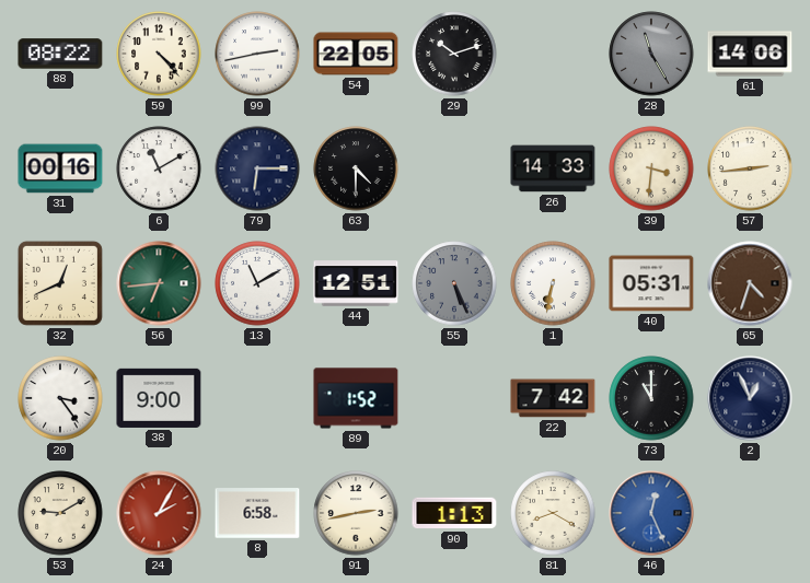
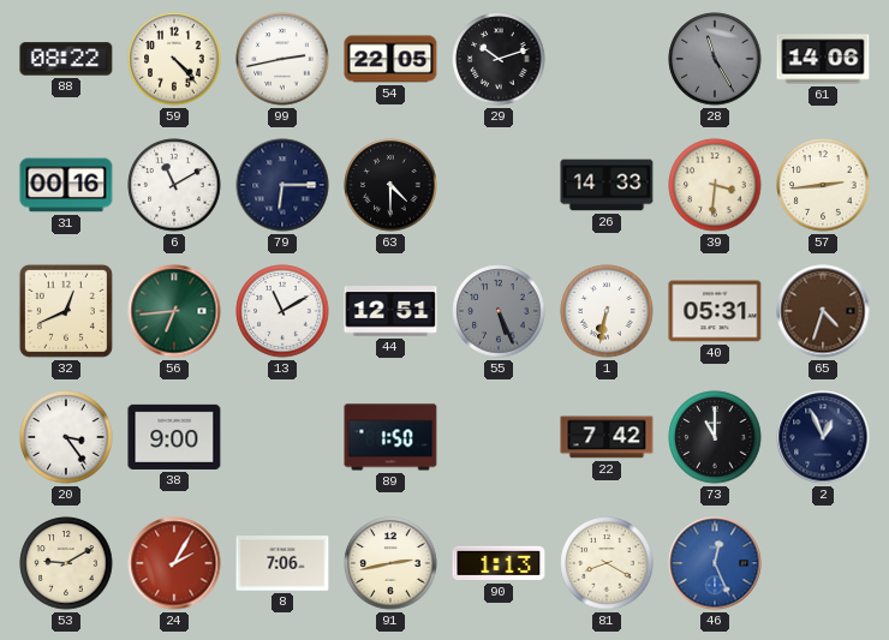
89: 1:52 -> 1:50 (390, 437)
8: 6:58 -> 7:06 (282, 563)
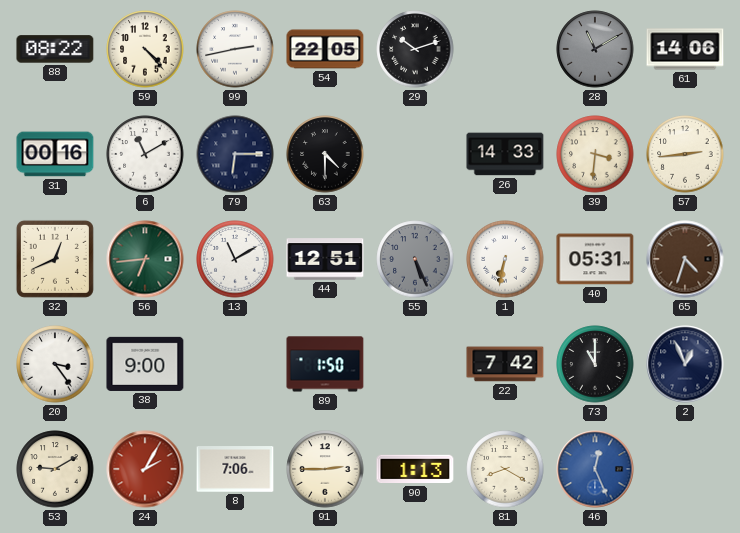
28: 11:25 -> 11:10 (595, 49)
91: 2:43 -> 2:45 (325, 469)
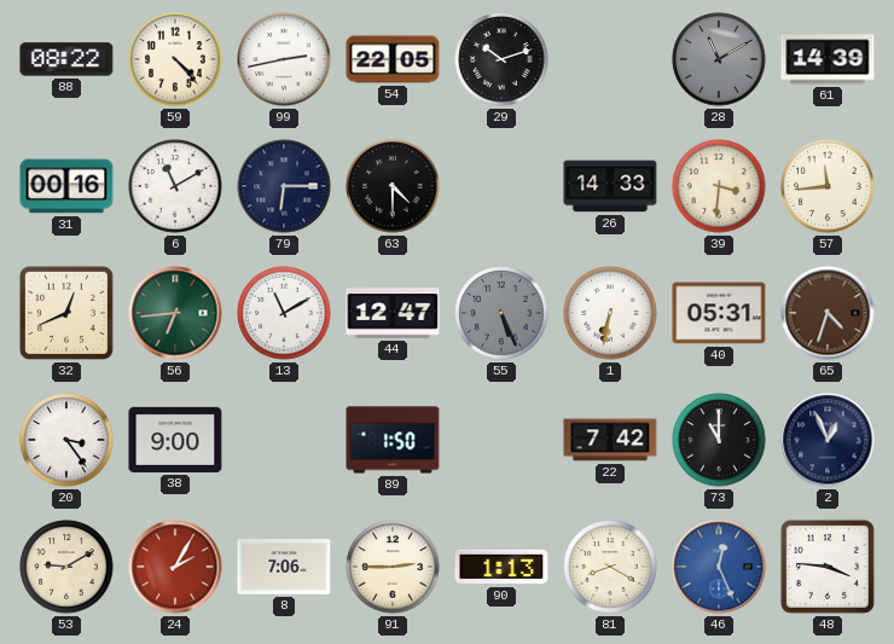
61: 14:06 -> 14:39 (828, 59)
57: 2:44 -> 11:44 (828, 186)
44: 12:51 -> 12:47 (393, 313)
48: none -> 3:46 (828, 567)
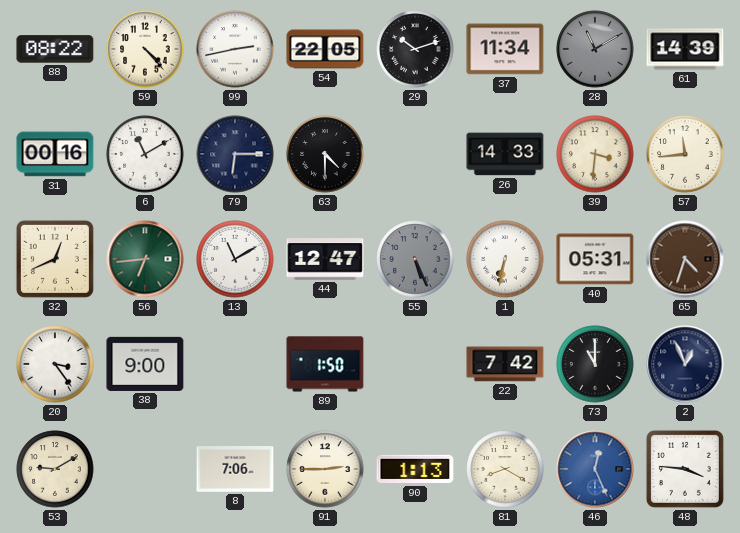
37: none -> 11:34 (505, 49)
24: 2:05 -> none (175, 567)
